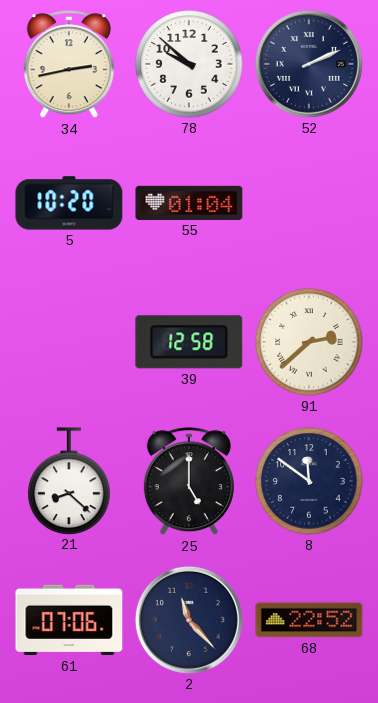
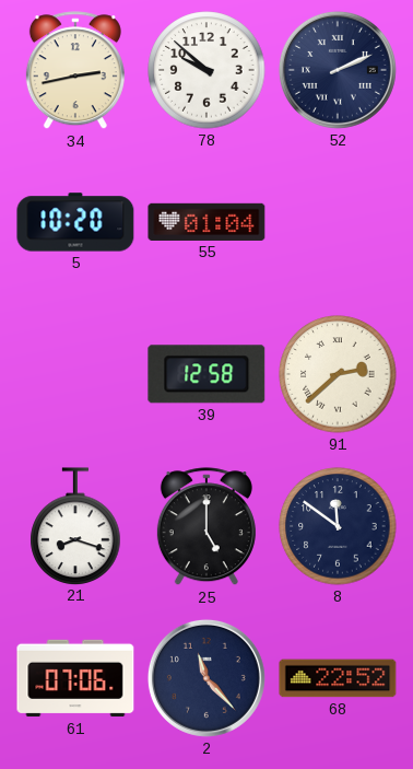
21: 8:22 -> 8:18 (75, 526)
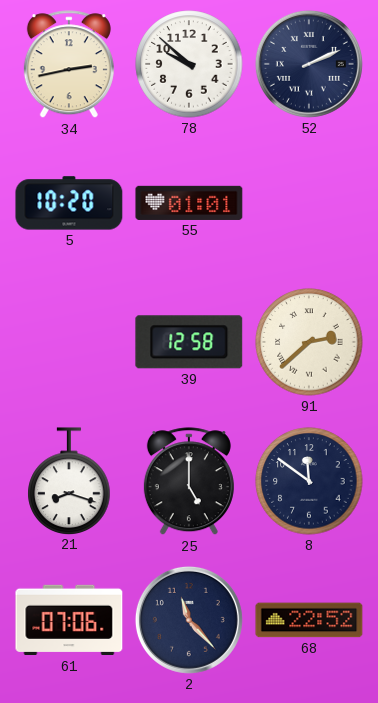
55: 01:04 -> 01:01 (189, 203)
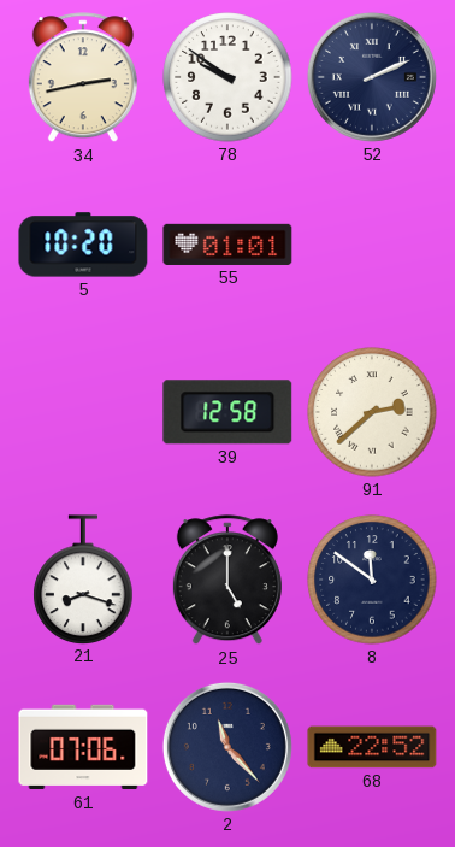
78: 9:52 -> 9:51 (227, 77)
